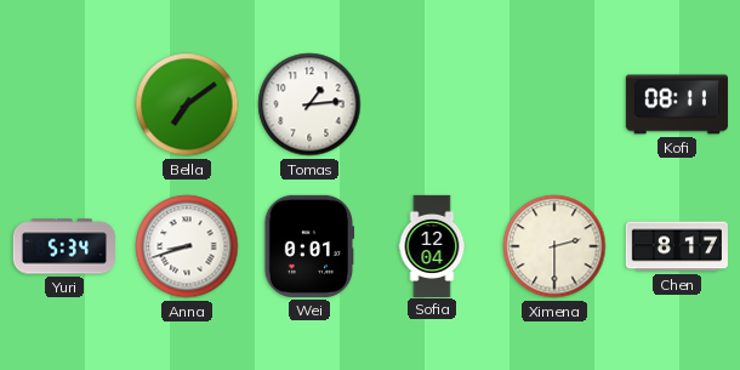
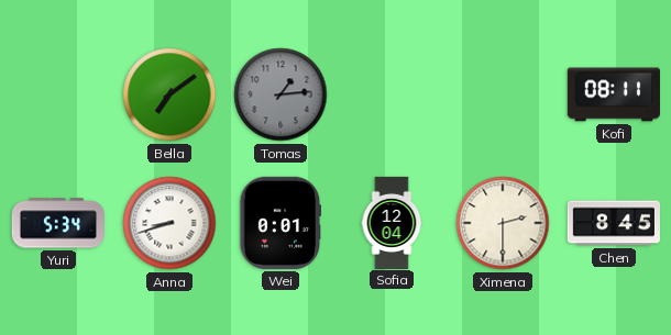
Tomas dial: white -> grey (280, 94)
Chen: 8:17 -> 8:45 (614, 223)
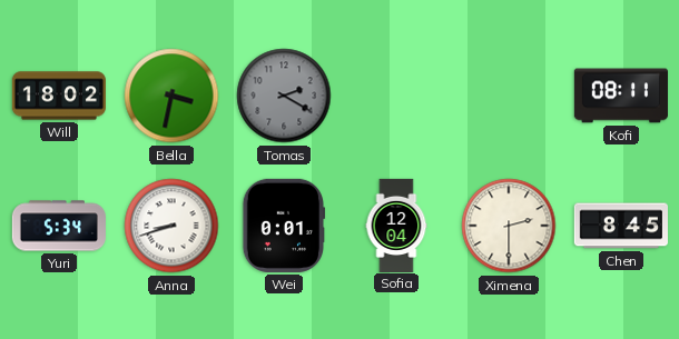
Will: none -> 18:02 (59, 96)
Bella: 7:09 -> 3:32 (171, 96)
Tomas: 1:14 -> 2:20 (284, 96)
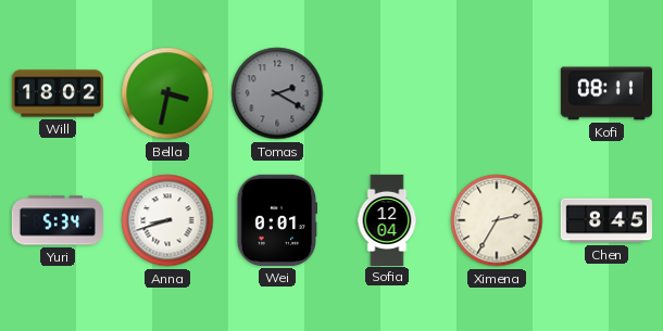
Ximena: 2:30 -> 2:35 (497, 220)
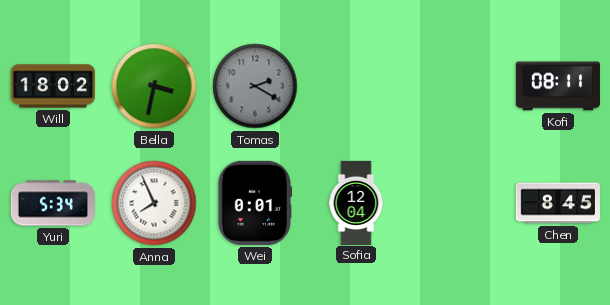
Anna: 8:42 -> 7:56 (154, 203)
Ximena: 2:35 -> none (497, 220)
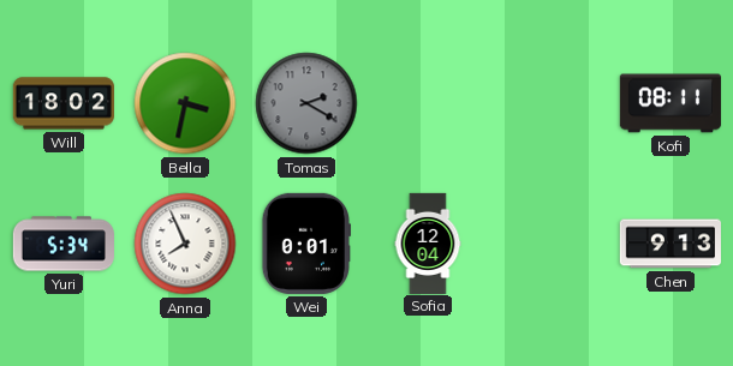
Chen: 8:45 -> 9:13 (671, 244)
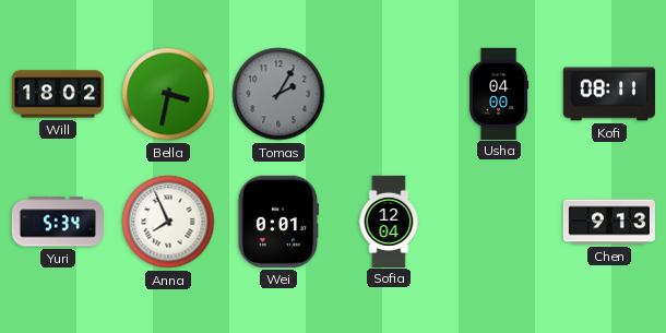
Tomas: 2:20 -> 2:05 (278, 94)
Usha: none -> 04:00 (499, 93)
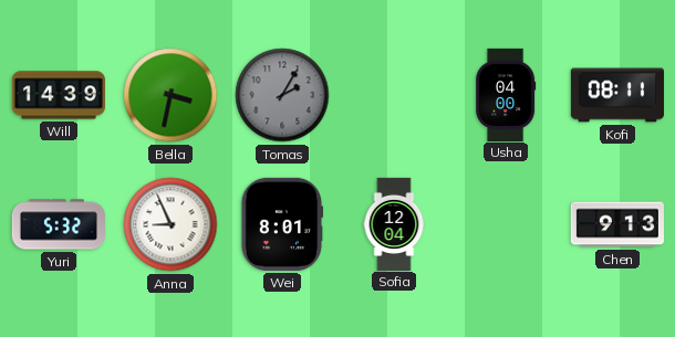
Will: 18:02 -> 14:39 (59, 95)
Yuri: 5:34 -> 5:32 (59, 224)
Anna: 7:56 -> 8:56 (170, 224)
Wei: 0:01 -> 8:01 (281, 224)
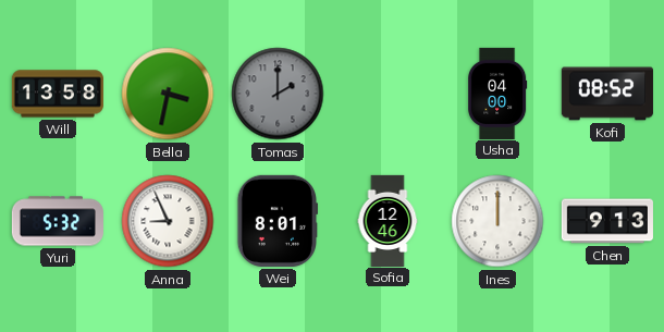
Will: 14:39 -> 13:58 (58, 94)
Tomas: 2:05 -> 2:00 (278, 94)
Kofi: 08:11 -> 08:52 (607, 94)
Sofia: 12:04 -> 12:46 (388, 220)
Ines: none -> 12:00 (497, 221)
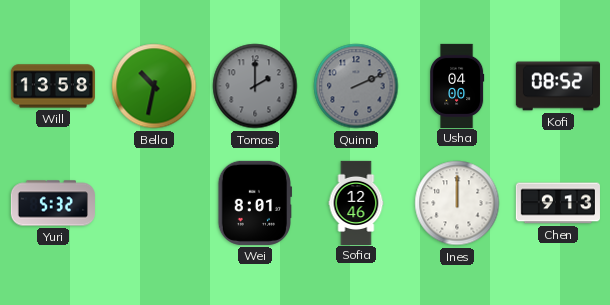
Bella: 3:32 -> 10:32 (154, 86)
Quinn: none -> 2:11 (356, 86)
Anna: 8:56 -> none (168, 221)
